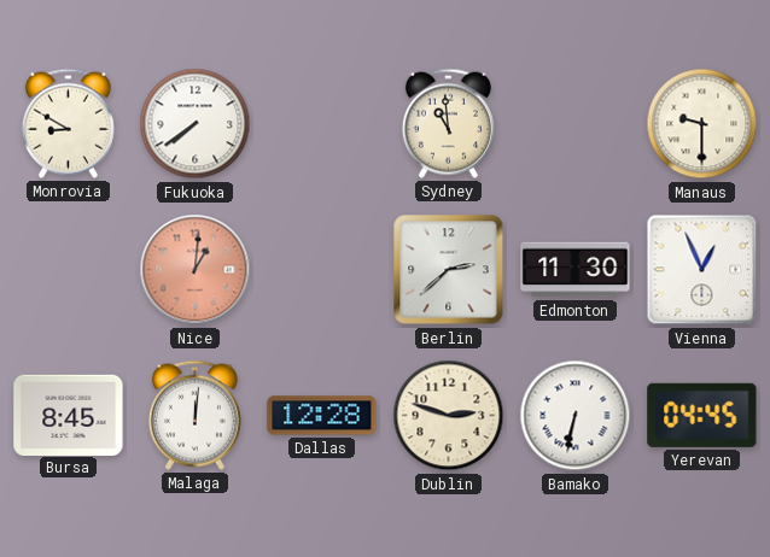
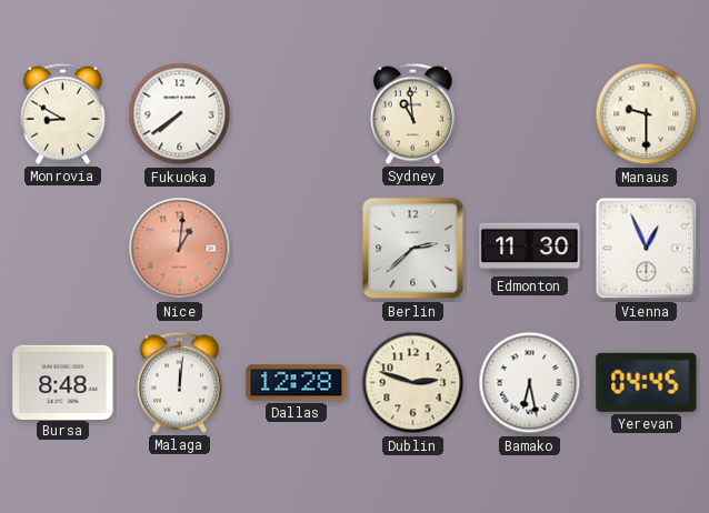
Bursa: 8:45 -> 8:48 (63, 382)
Bamako: 6:32 -> 6:28 (530, 383)
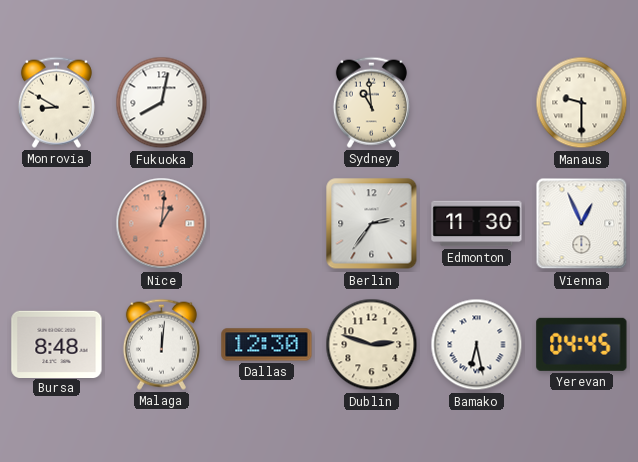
Fukuoka: 7:39 -> 8:02 (162, 103)
Berlin: 2:38 -> 2:36 (372, 224)
Dallas: 12:28 -> 12:30 (267, 345)
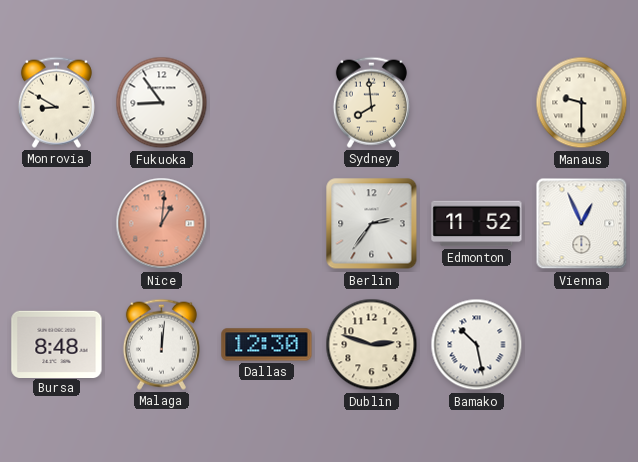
Fukuoka: 8:02 -> 8:54 (162, 103)
Sydney: 10:59 -> 7:59 (371, 102)
Edmonton: 11:30 -> 11:52 (477, 224)
Bamako: 6:28 -> 10:28 (477, 345)
Yerevan: 04:45 -> none (582, 344)
